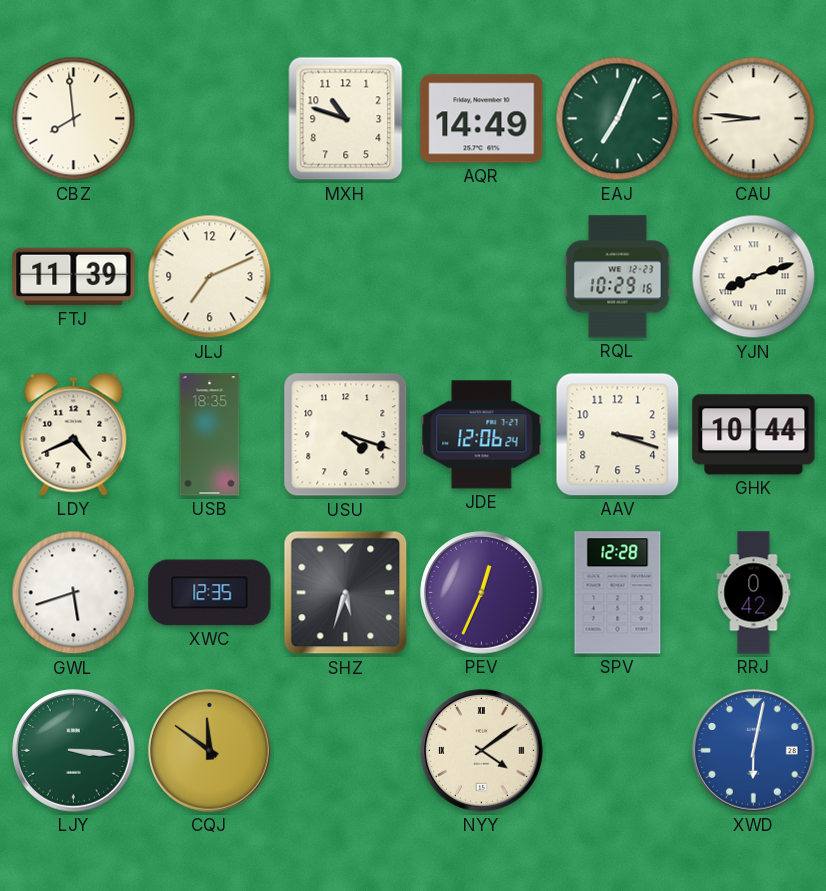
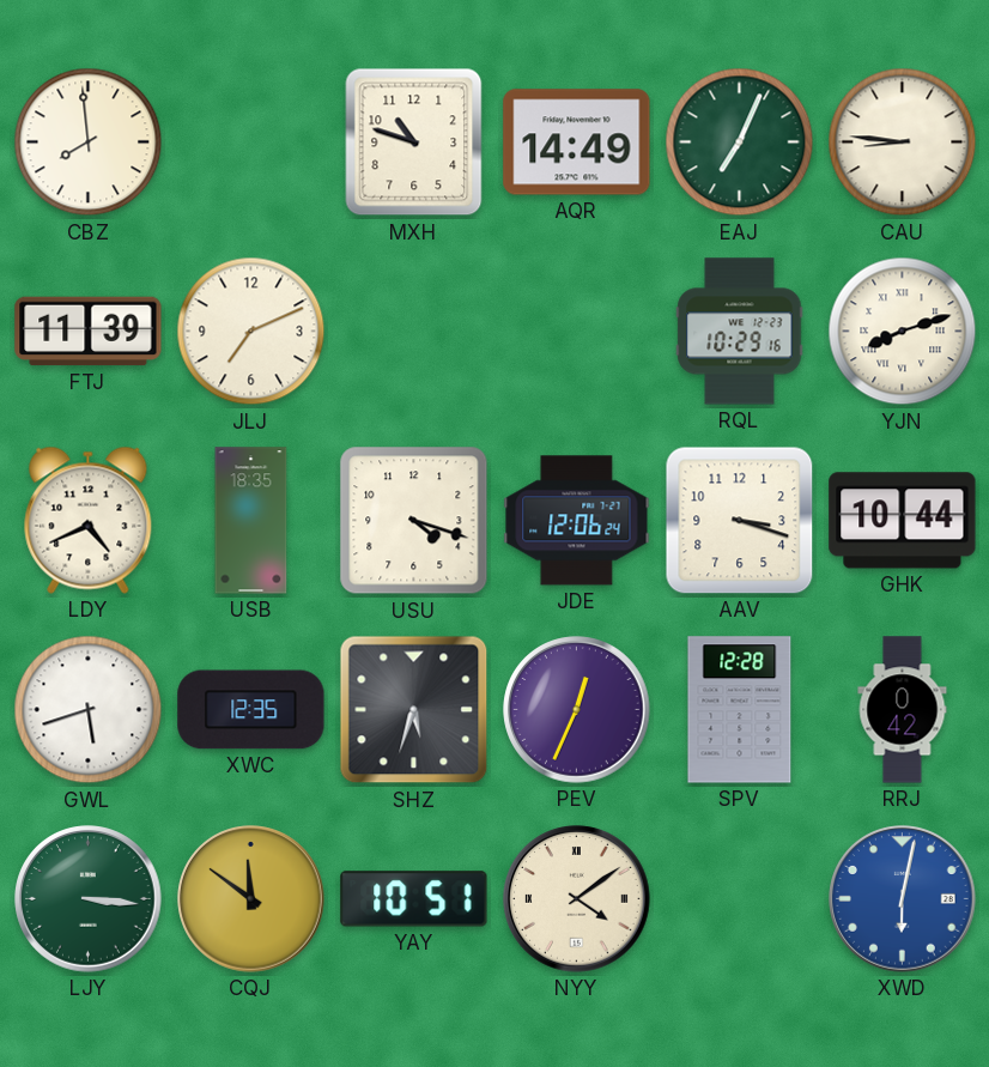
YAY: none -> 10:51 (414, 899)
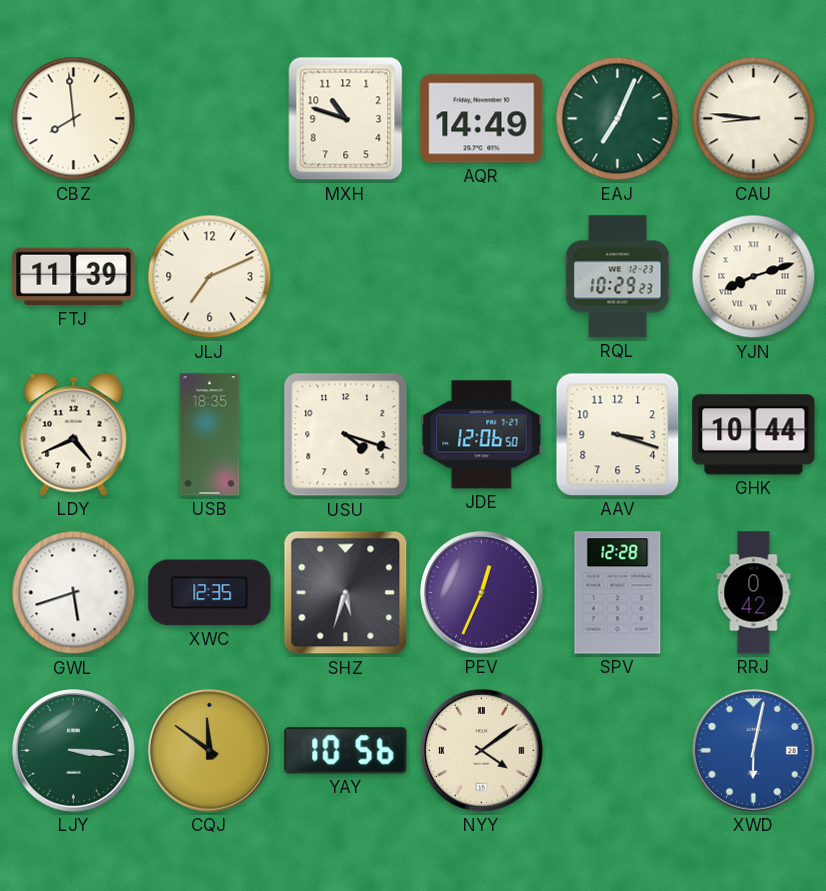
RQL: 10:29:16 -> 10:29:23 (618, 277)
JDE: 12:06:24 -> 12:06:50 (482, 435)
YAY: 10:51 -> 10:56 (346, 751)
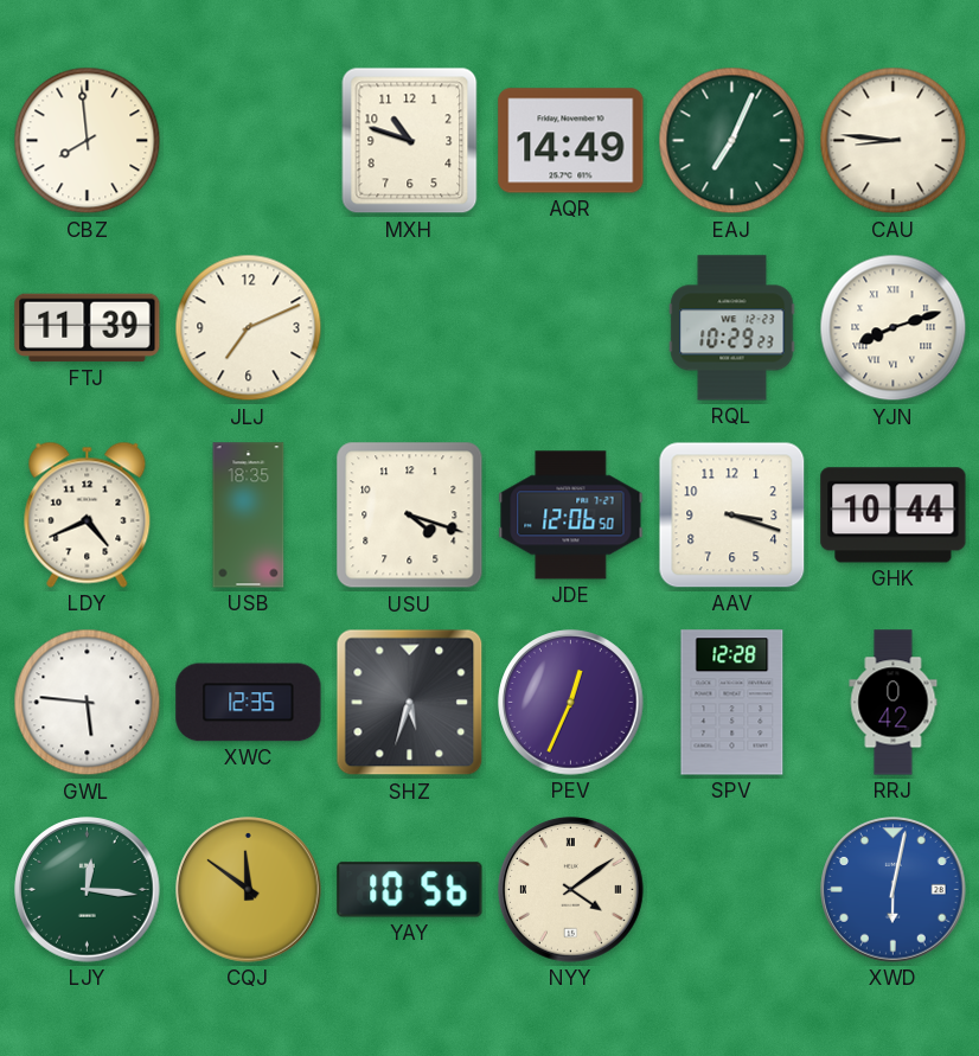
GWL: 5:42 -> 5:46 (88, 703)
LJY: 3:16 -> 12:16 (88, 890)
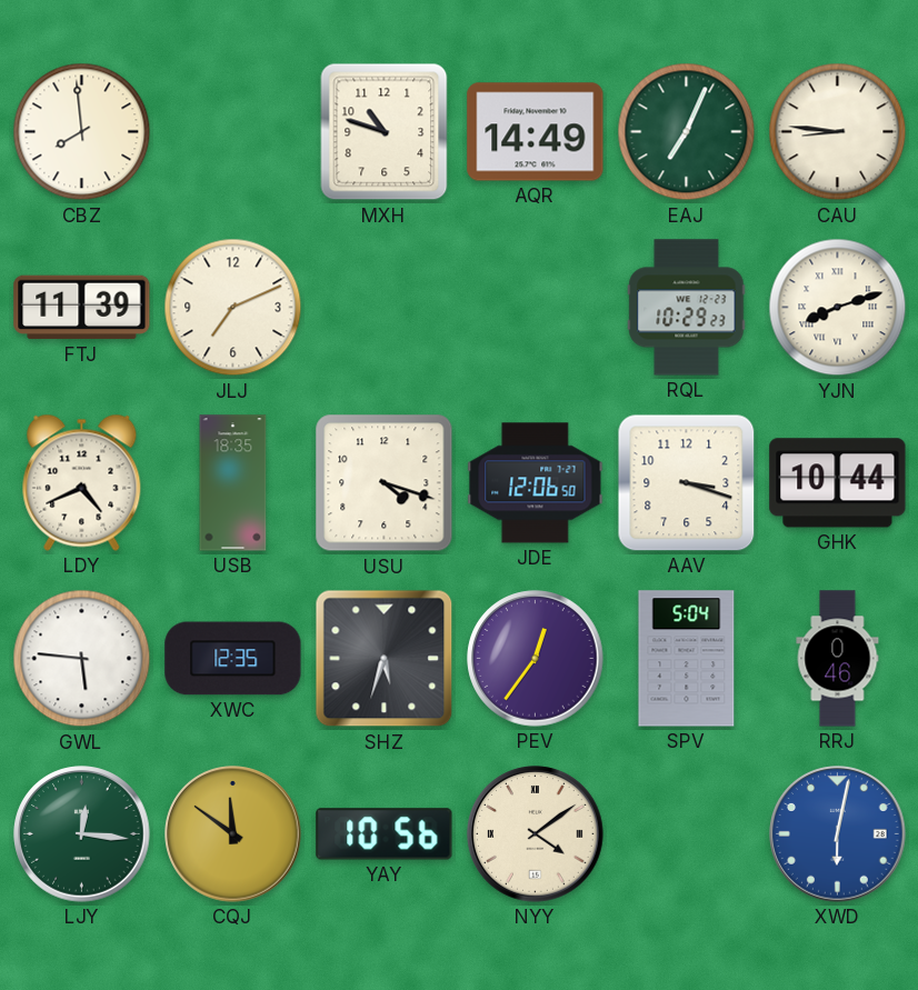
PEV: 12:34 -> 12:36 (536, 659)
SPV: 12:28 -> 5:04 (687, 659)
RRJ: 0:42 -> 0:46 (838, 659)
